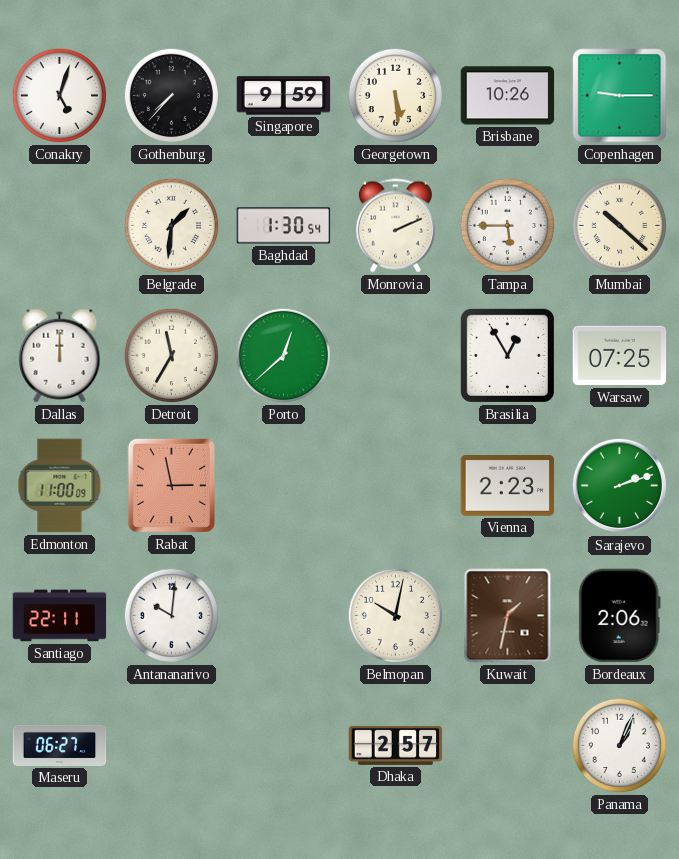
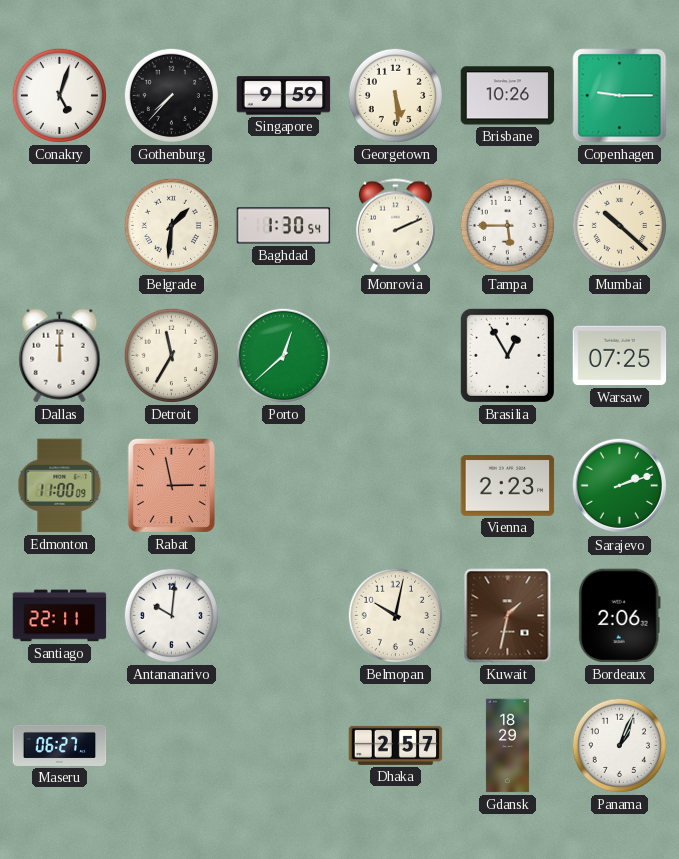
Gdansk: none -> 18:29 (507, 746)
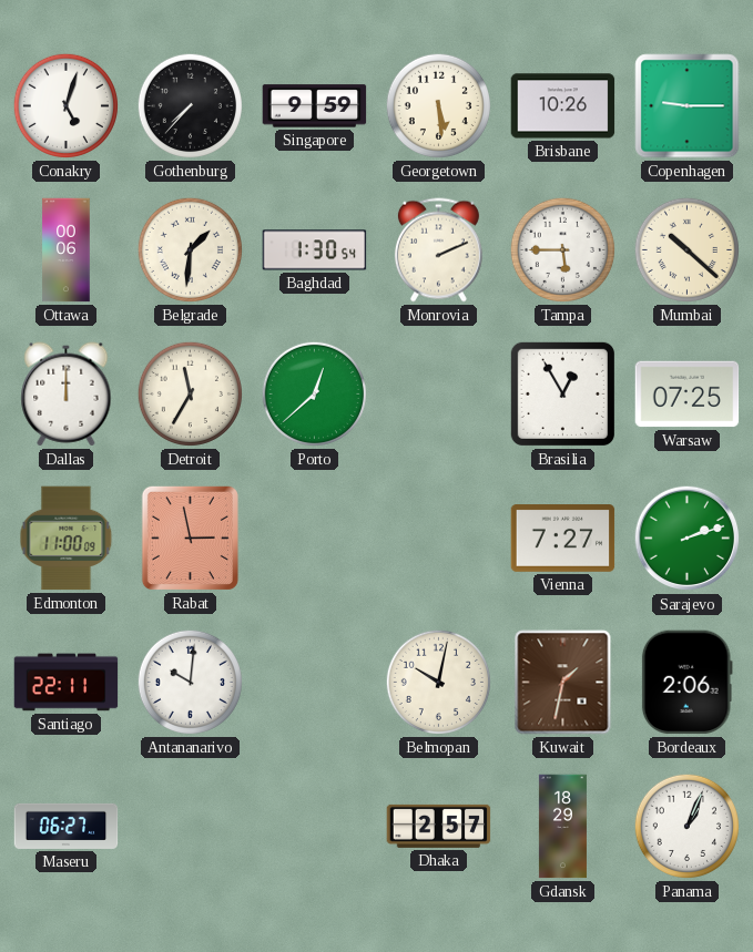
Ottawa: none -> 00:06 (67, 250)
Vienna: 2:23 -> 7:27 (563, 539)
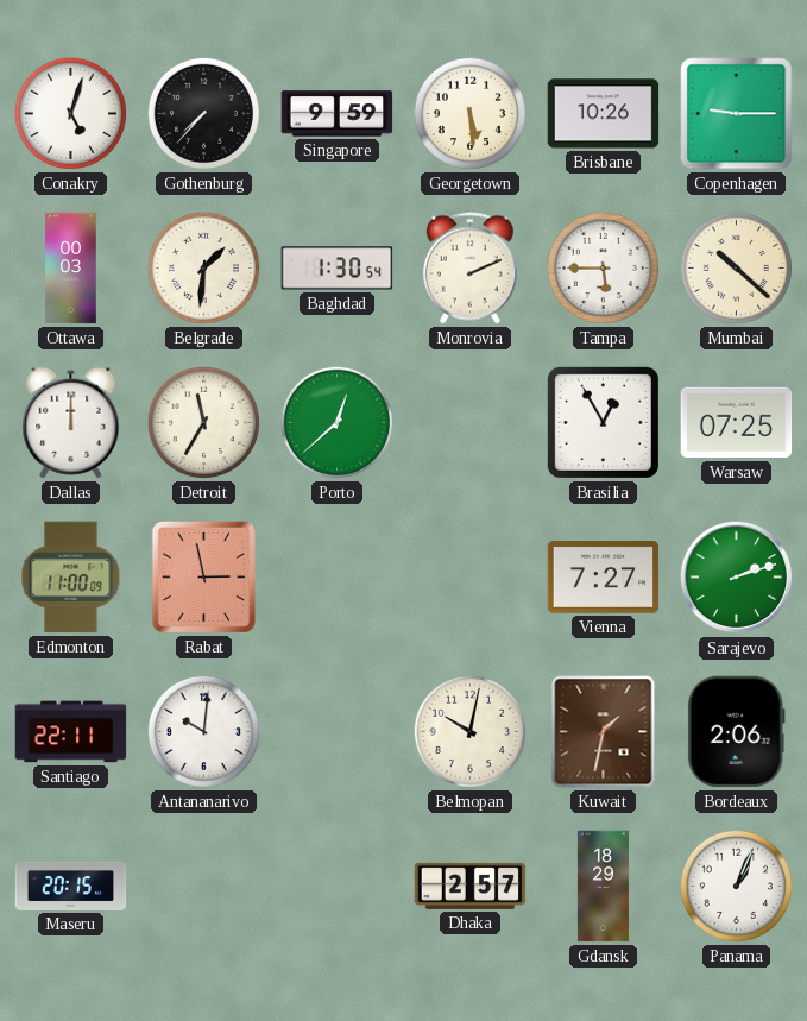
Ottawa: 00:06 -> 00:03 (71, 269)
Maseru: 06:27 -> 20:15 (71, 886)
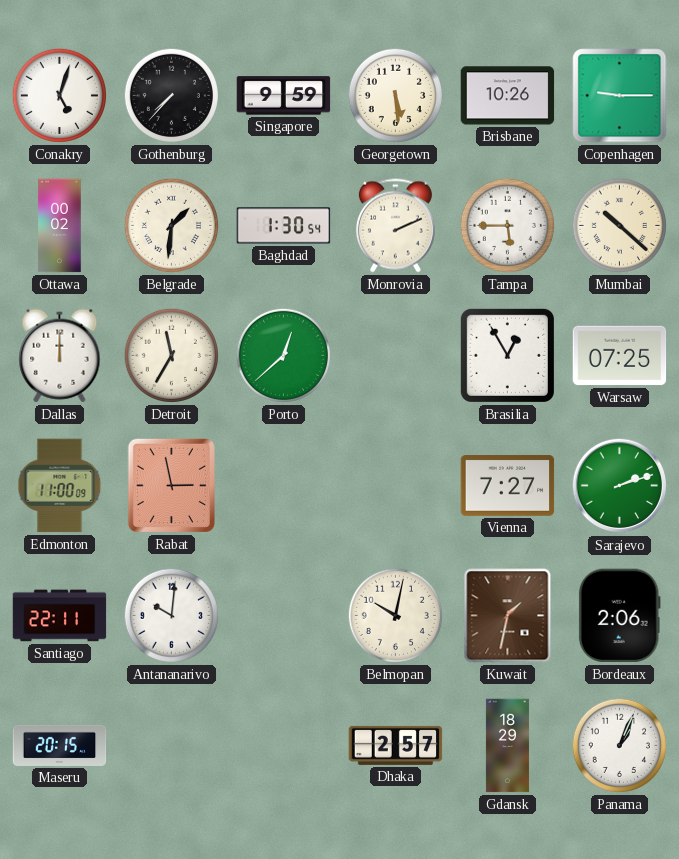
Ottawa: 00:03 -> 00:02 (60, 226)
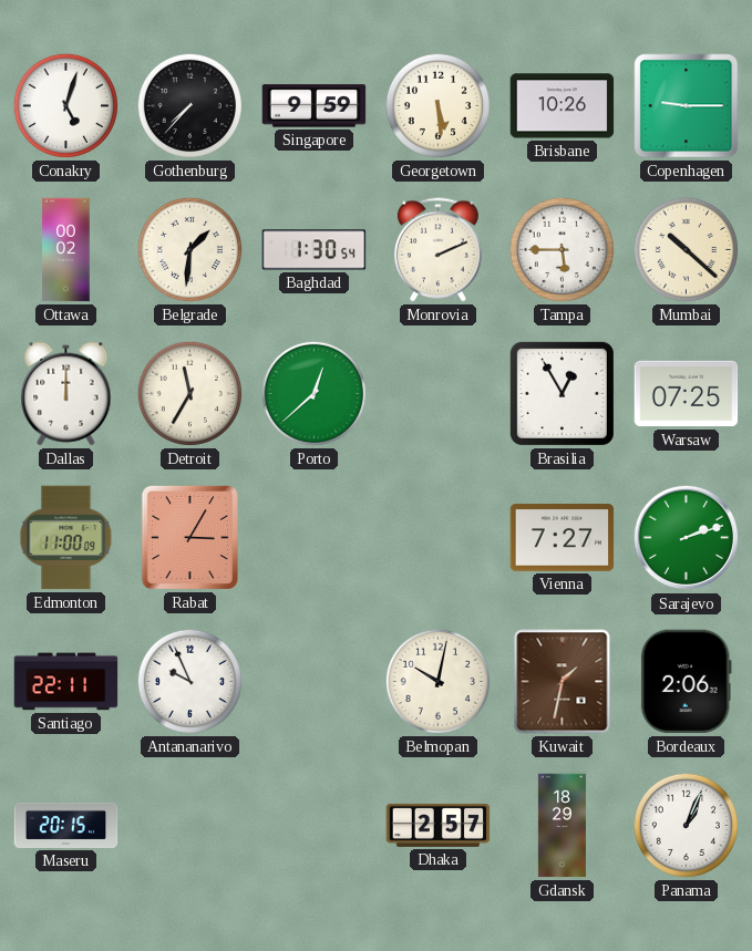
Rabat: 2:58 -> 3:05 (189, 537)
Antananarivo: 10:01 -> 9:56 (189, 681)
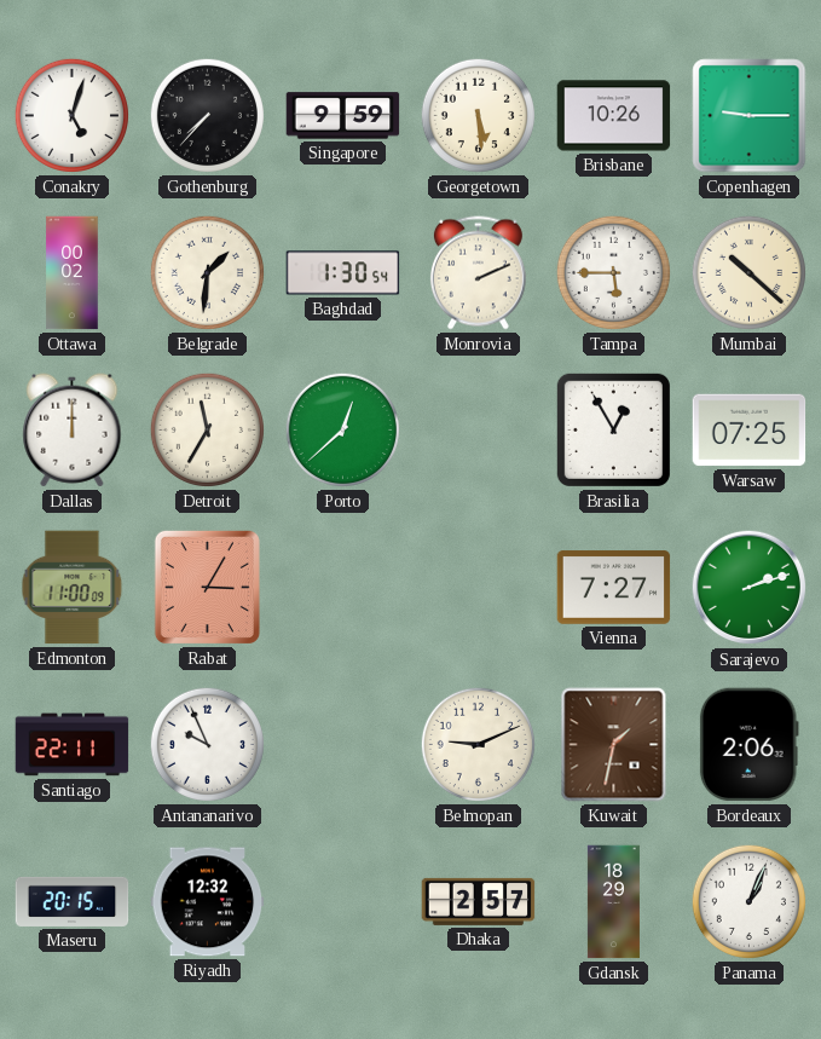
Belmopan: 10:02 -> 9:11 (478, 744)
Riyadh: none -> 12:32 (208, 902)
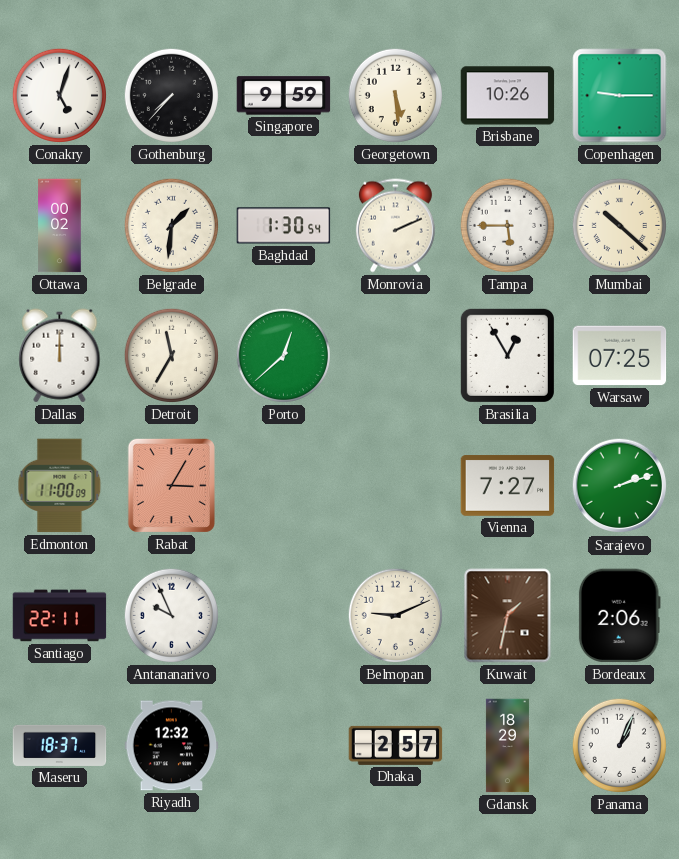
Maseru: 20:15 -> 18:37 (60, 745)
